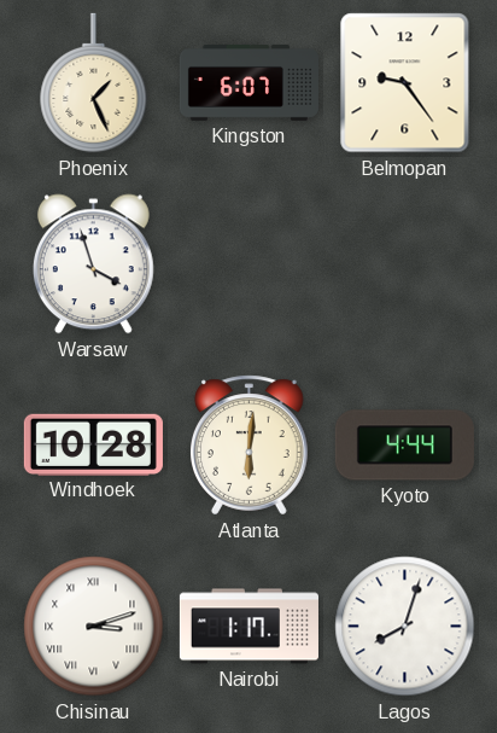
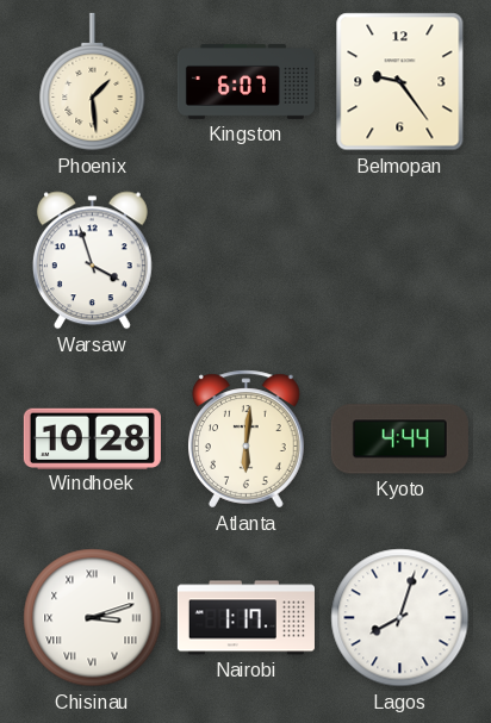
Phoenix: 1:26 -> 1:29 (93, 82)
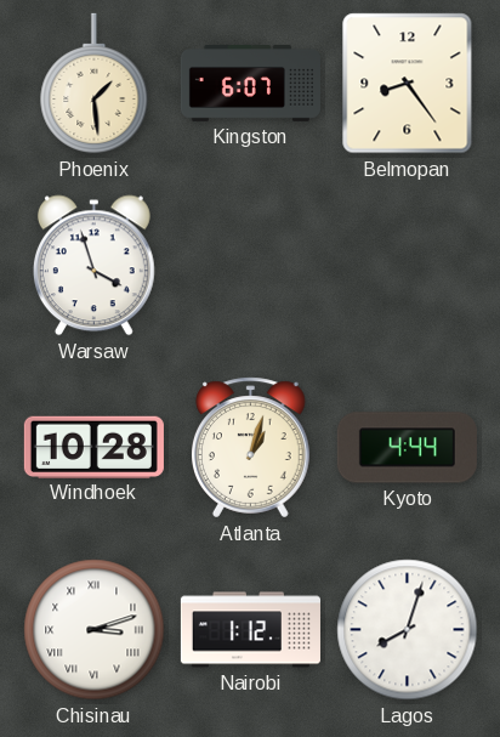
Belmopan: 9:24 -> 8:24 (408, 84)
Atlanta: 6:01 -> 1:03 (251, 448)
Nairobi: 1:17 -> 1:12 (250, 630)
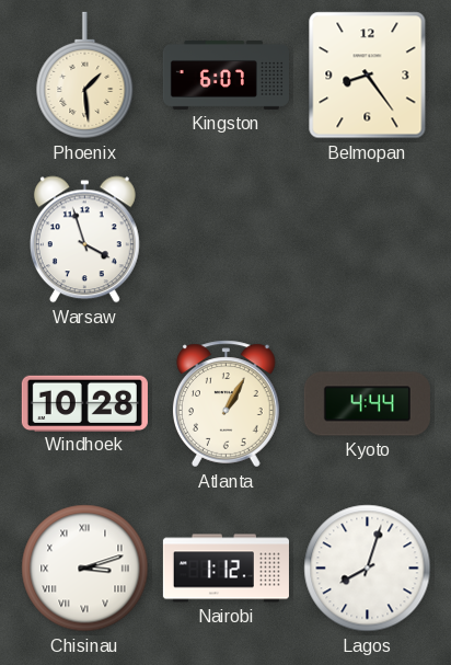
Atlanta: 1:03 -> 1:05 (227, 404)
